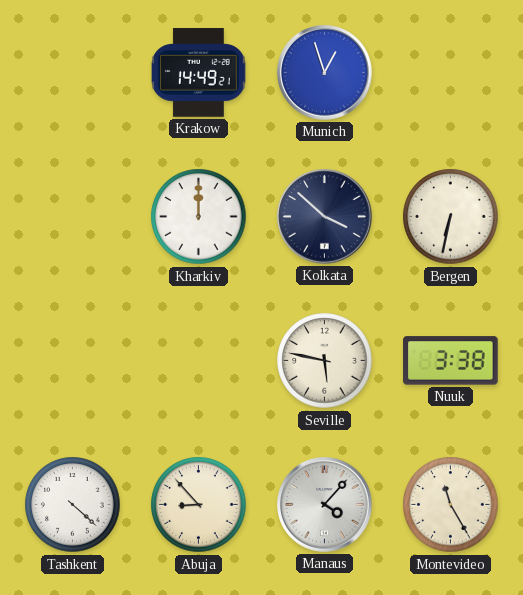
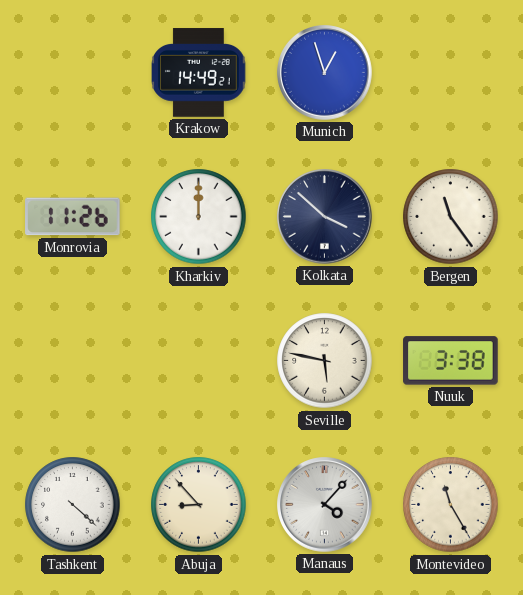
Monrovia: none -> 11:26 (73, 217)
Bergen: 6:32 -> 11:24 (451, 217)
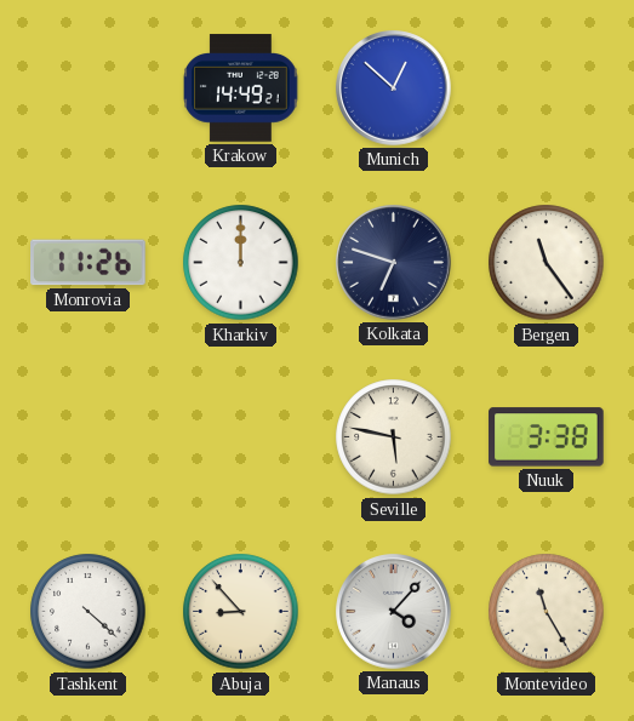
Munich: 12:57 -> 12:52 (394, 88)
Kolkata: 3:52 -> 6:48 (394, 263)
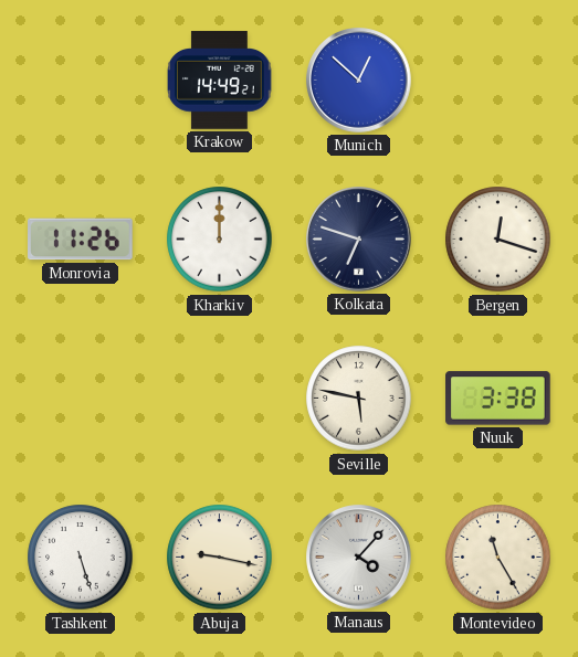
Bergen: 11:24 -> 12:18 (498, 240)
Tashkent: 4:22 -> 5:27 (81, 558)
Abuja: 8:53 -> 9:17 (220, 558)
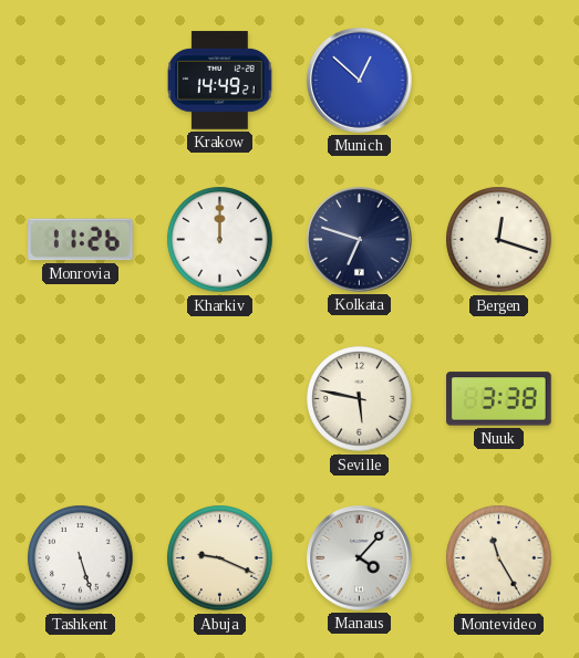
Abuja: 9:17 -> 9:19 (220, 558)
